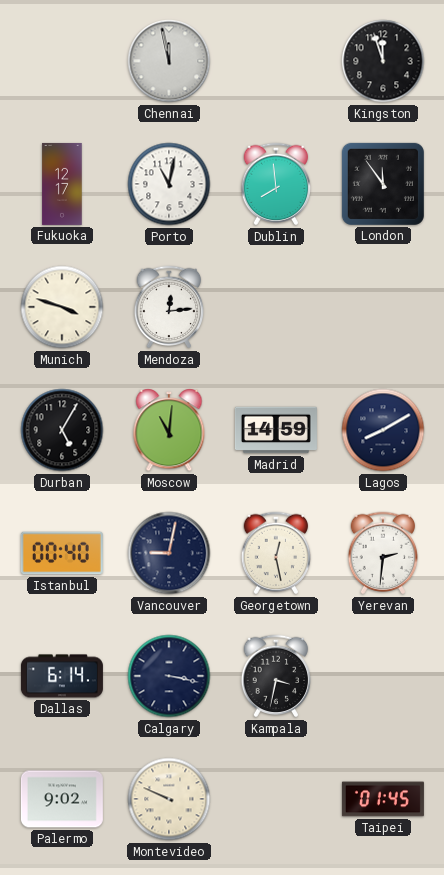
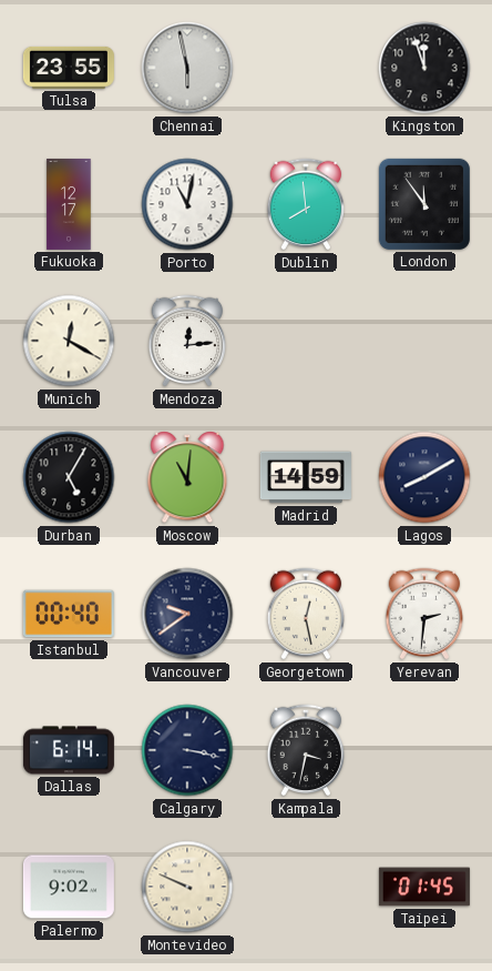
Tulsa: none -> 23:55 (69, 68)
Chennai: 11:58 -> 5:58 (187, 68)
Munich: 3:48 -> 12:20 (69, 341)
Vancouver: 9:02 -> 9:39 (187, 614)
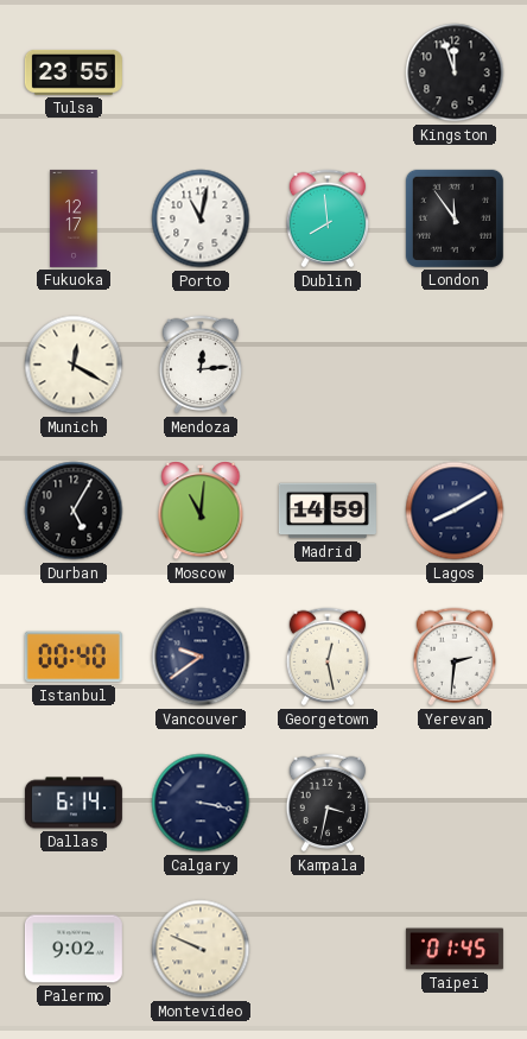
Chennai: 5:58 -> none (187, 68)
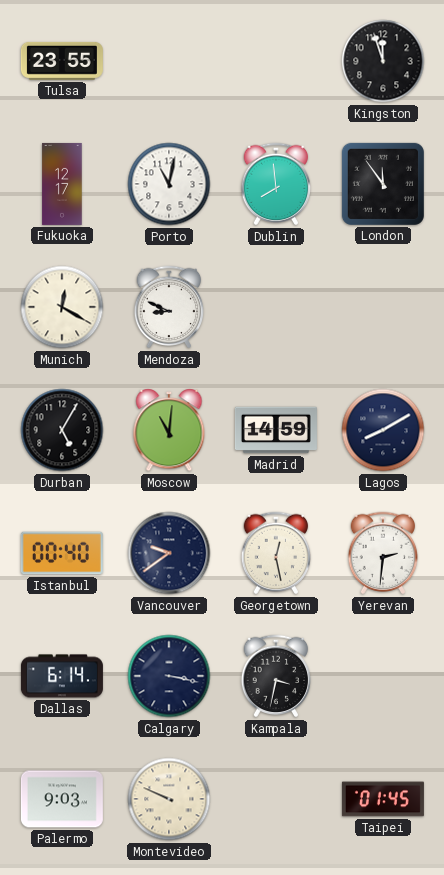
Mendoza: 12:14 -> 8:49 (169, 307)
Palermo: 9:02 -> 9:03 (62, 799)
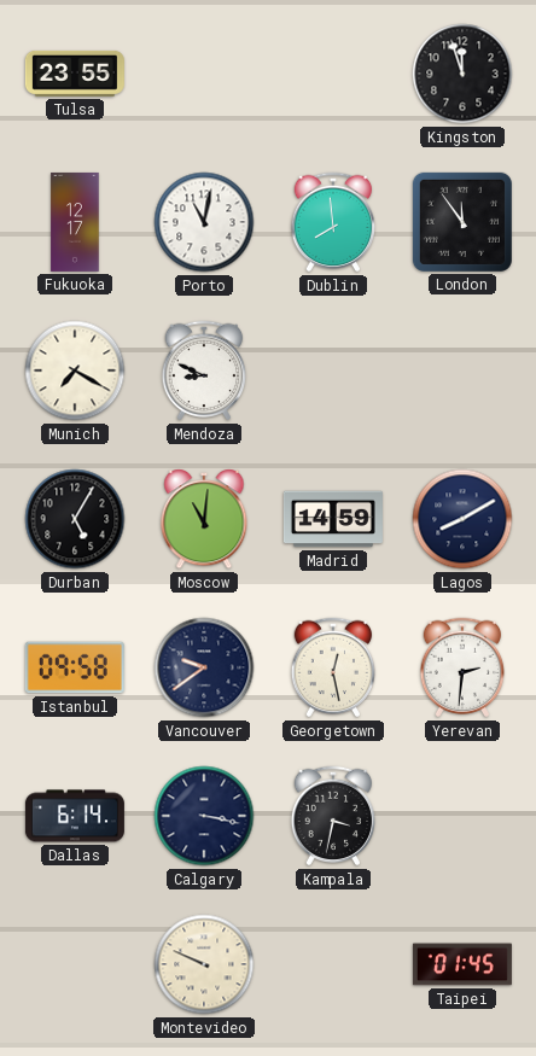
Munich: 12:20 -> 7:20 (75, 371)
Istanbul: 00:40 -> 09:58 (75, 667)
Palermo: 9:03 -> none (62, 799)
